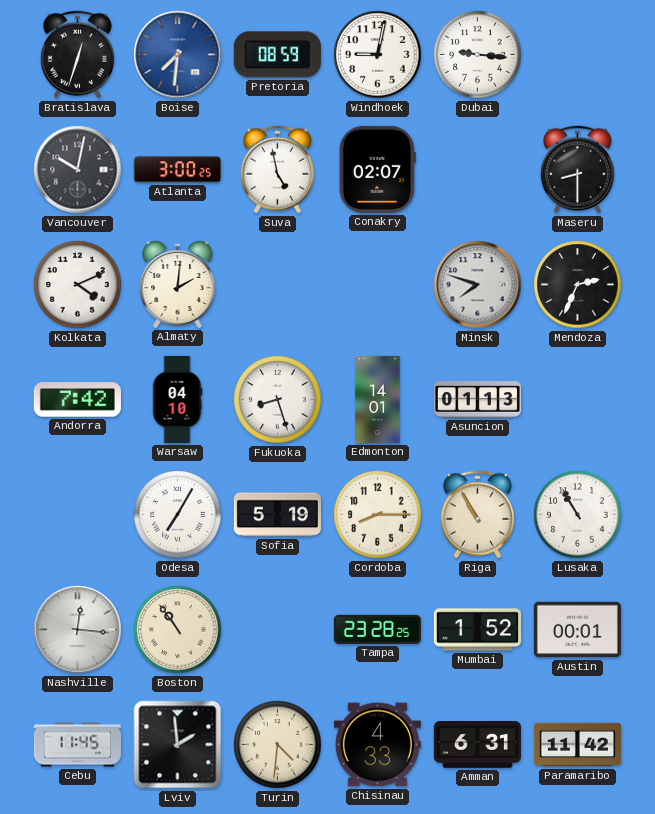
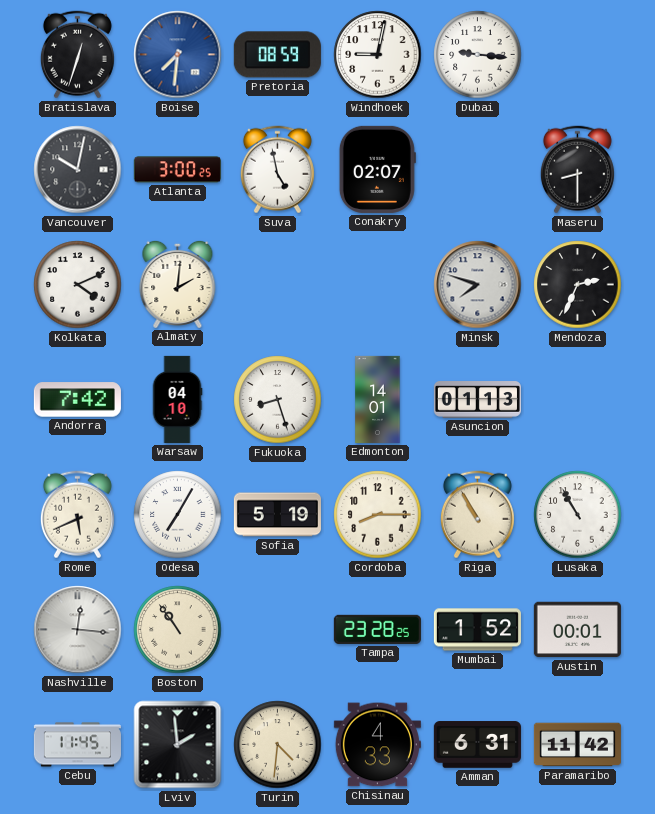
Rome: none -> 5:41 (77, 515)
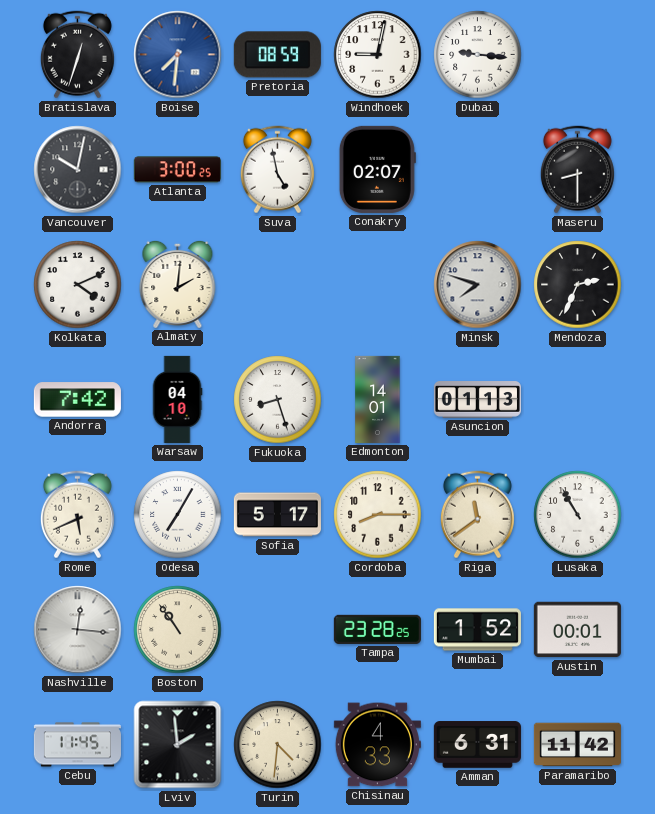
Sofia: 5:19 -> 5:17 (277, 515)
Riga: 10:55 -> 11:39 (477, 515)
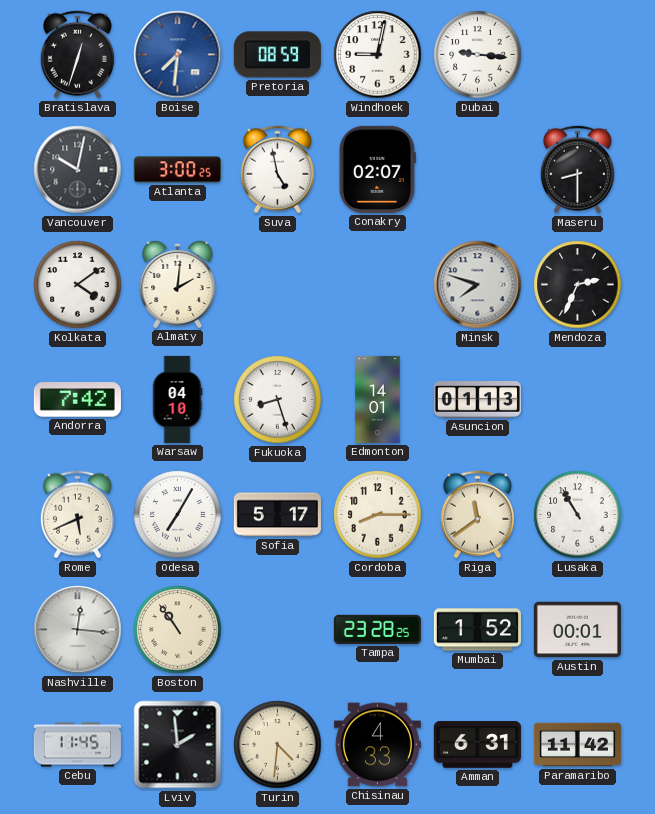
Kolkata: 4:11 -> 4:09 (78, 285)
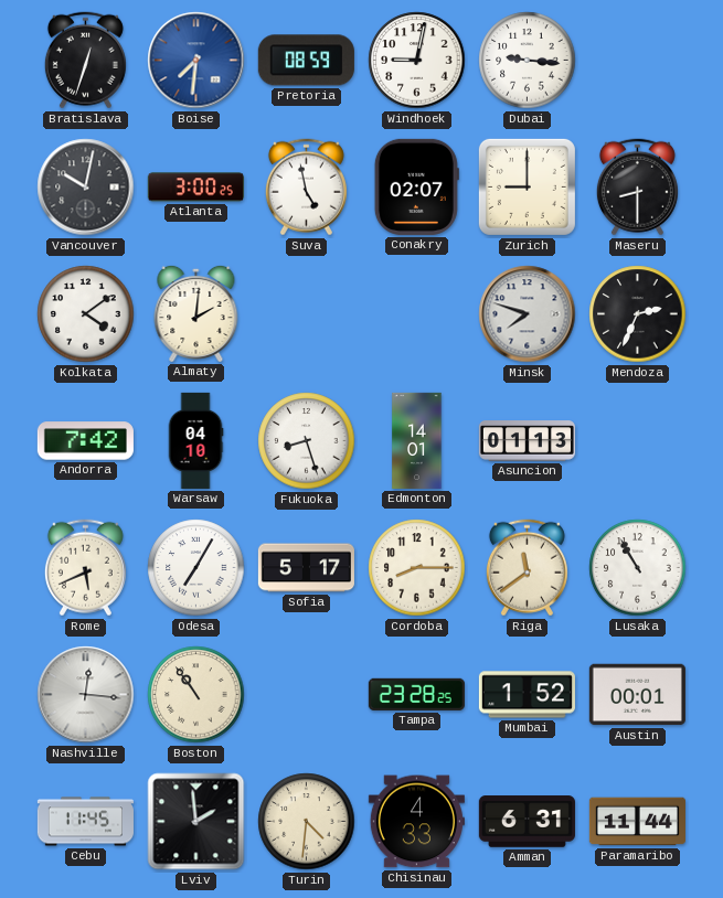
Zurich: none -> 9:00 (527, 186)
Paramaribo: 11:42 -> 11:44 (637, 822)
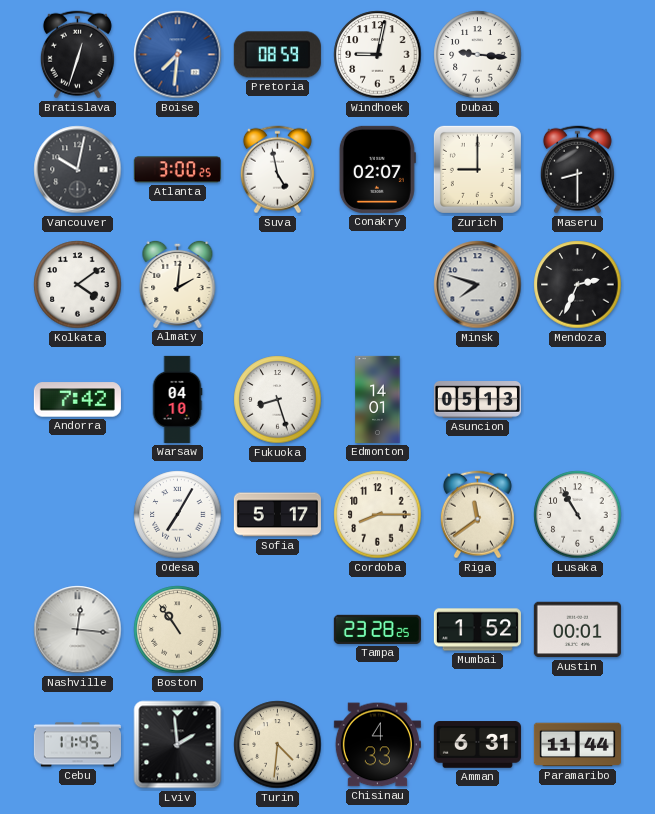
Asuncion: 01:13 -> 05:13 (477, 400)
Rome: 5:41 -> none (85, 568)
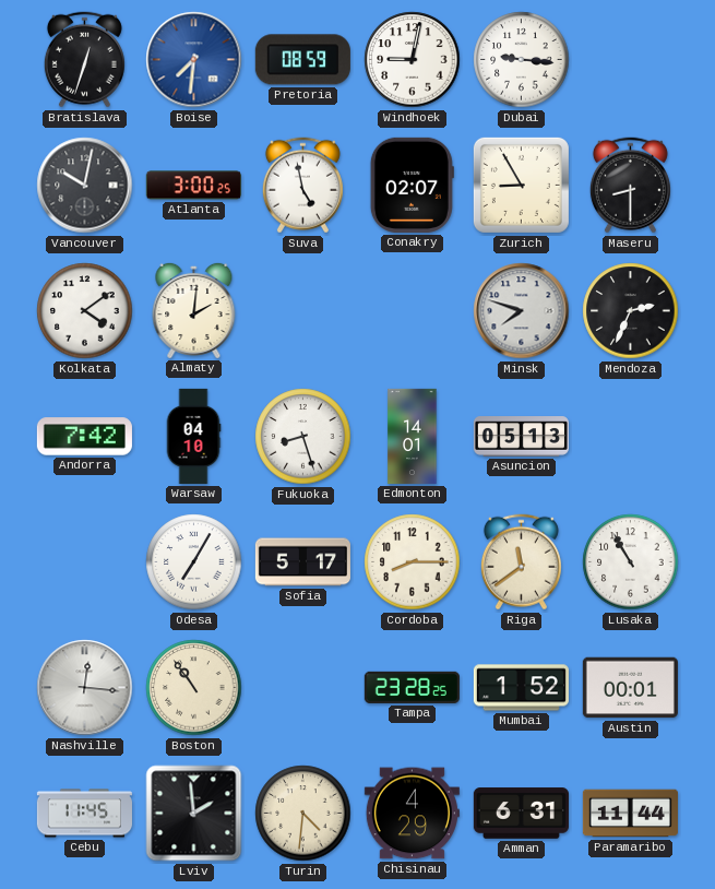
Zurich: 9:00 -> 8:55 (521, 185)
Chisinau: 4:33 -> 4:29 (412, 814)
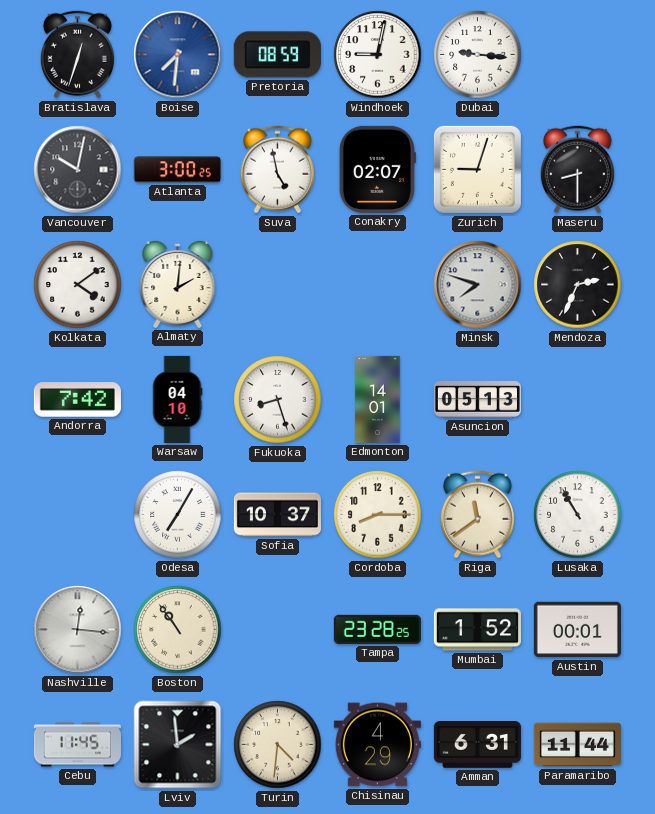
Zurich: 8:55 -> 9:03 (477, 169)
Sofia: 5:17 -> 10:37 (277, 515)
